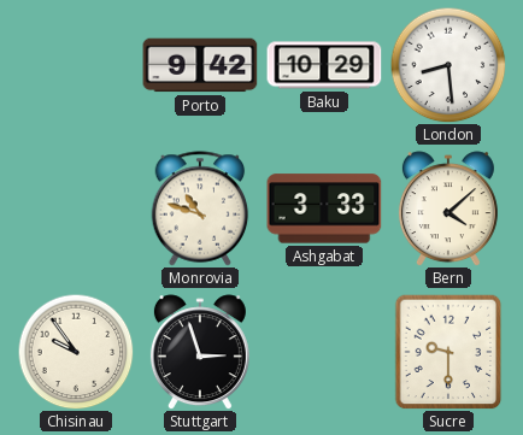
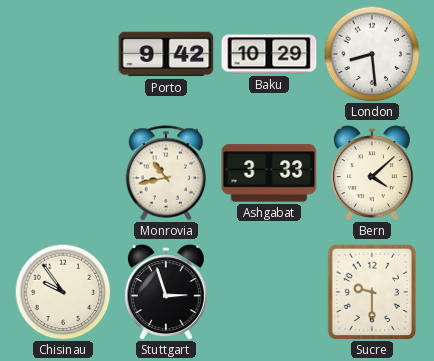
Monrovia: 10:48 -> 10:43 (166, 173)
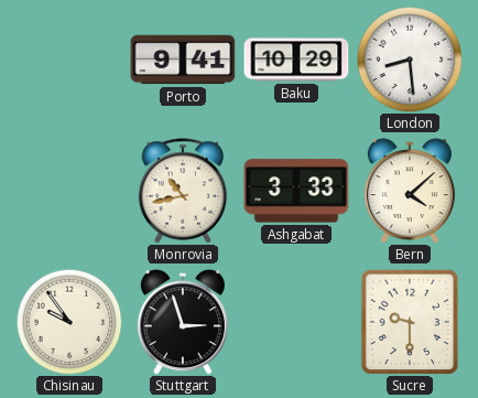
Porto: 9:42 -> 9:41 (183, 60)
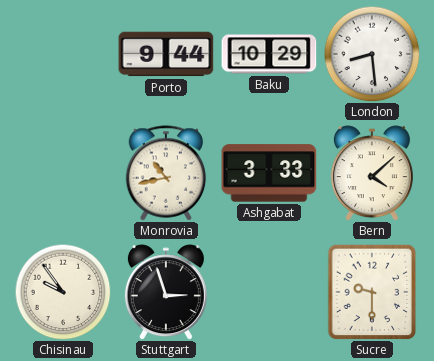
Porto: 9:41 -> 9:44 (166, 54)
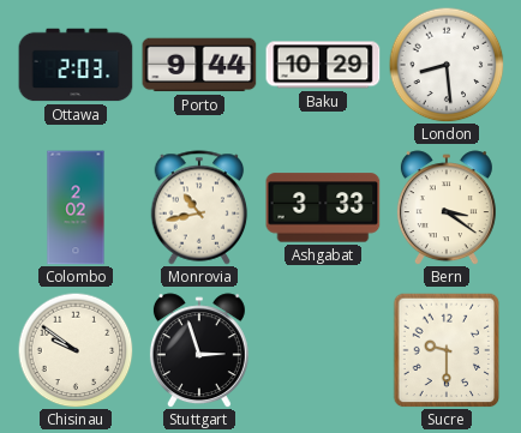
Ottawa: none -> 2:03 (76, 65)
Colombo: none -> 2:02 (76, 208)
Bern: 4:08 -> 3:21 (447, 208)
Chisinau: 9:54 -> 9:51 (76, 350)
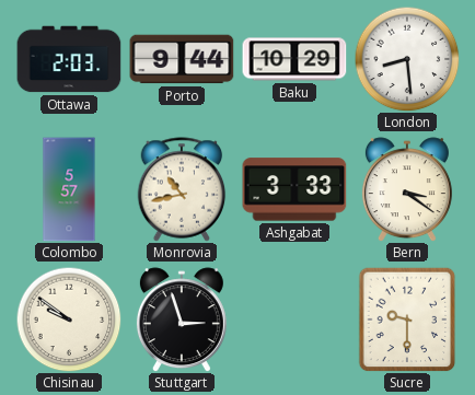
Colombo: 2:02 -> 5:57 (69, 189)
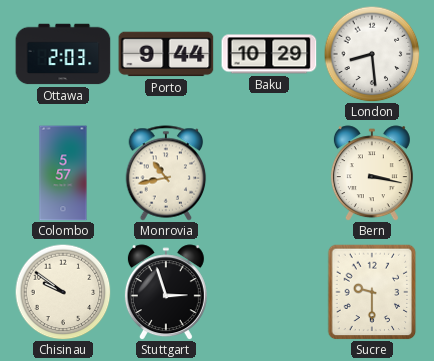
Ashgabat: 3:33 -> none (294, 189)
Bern: 3:21 -> 3:17 (372, 173)
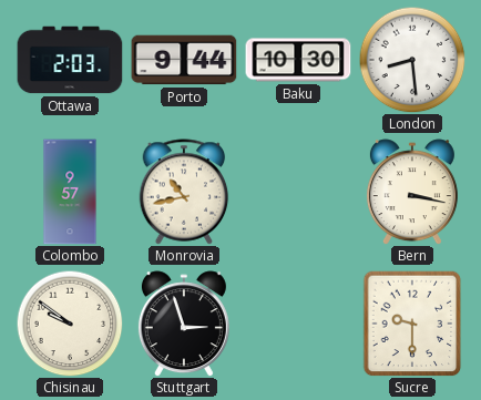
Baku: 10:29 -> 10:30 (298, 60)
Colombo: 5:57 -> 9:57 (70, 192)
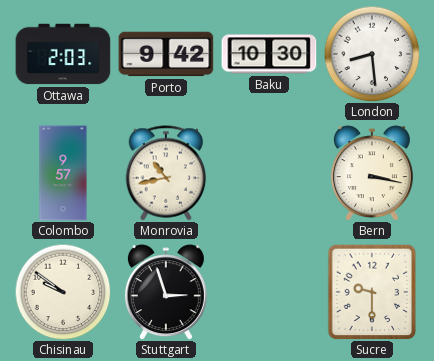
Porto: 9:44 -> 9:42 (166, 54)
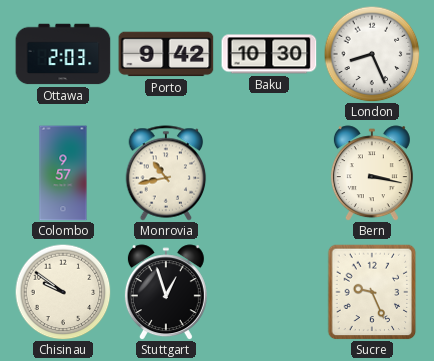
London: 8:29 -> 8:26 (372, 54)
Stuttgart: 2:57 -> 12:57 (166, 292)
Sucre: 9:30 -> 9:26 (372, 292)
